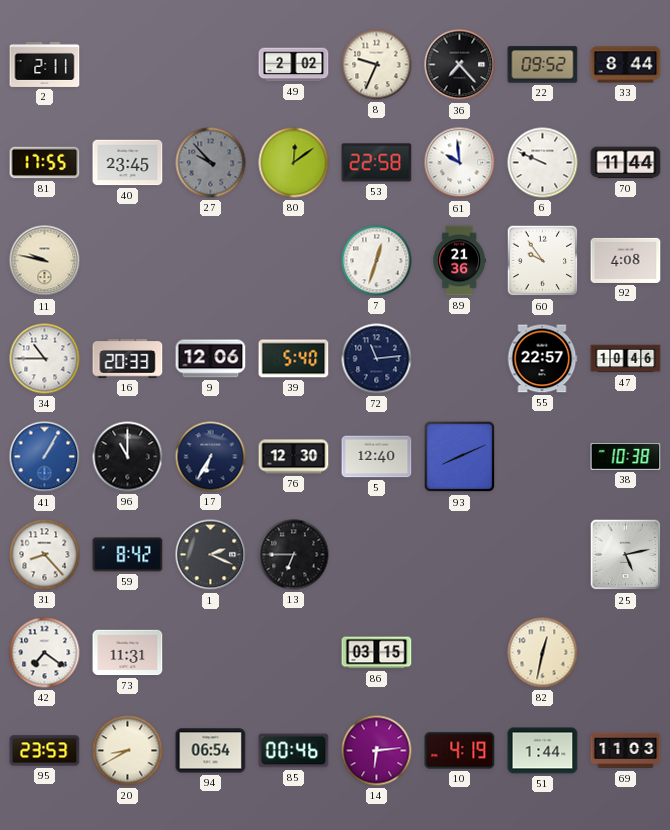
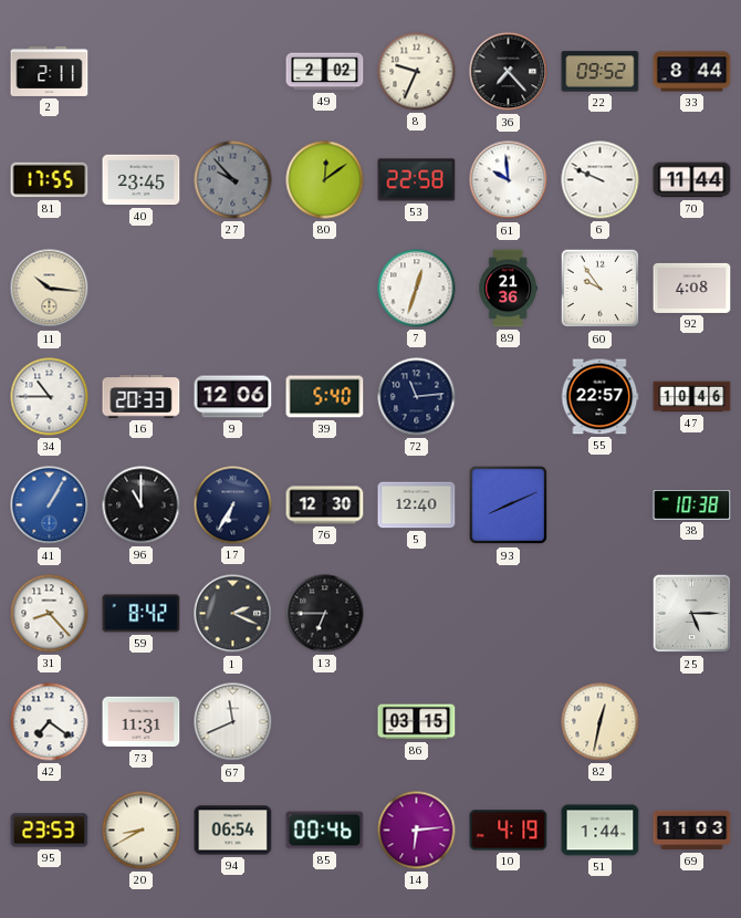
11: 9:47 -> 10:16 (50, 289)
25: 5:13 -> 5:15 (692, 614)
67: none -> 11:41 (233, 722)
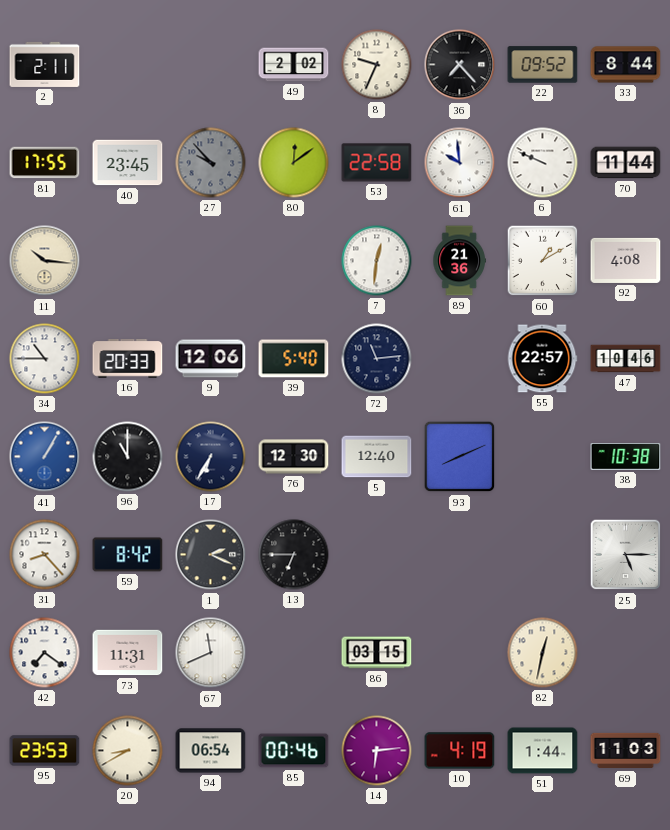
7: 12:33 -> 12:31 (377, 261)
60: 9:54 -> 1:10 (543, 261)
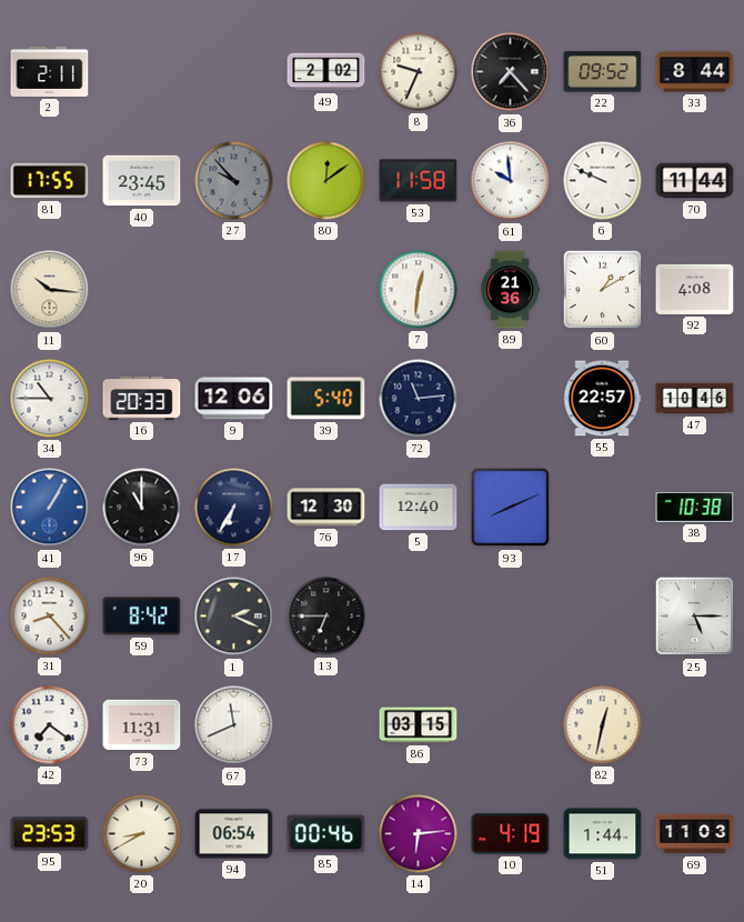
53: 22:58 -> 11:58 (419, 181)
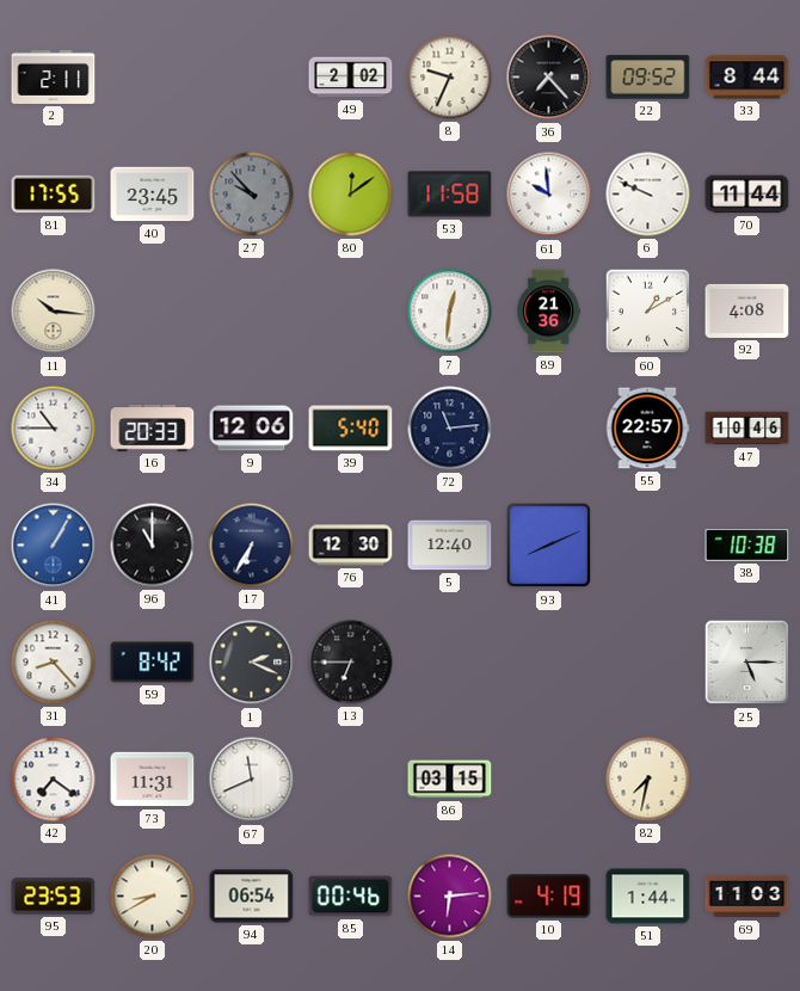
82: 12:32 -> 7:32 (648, 780)
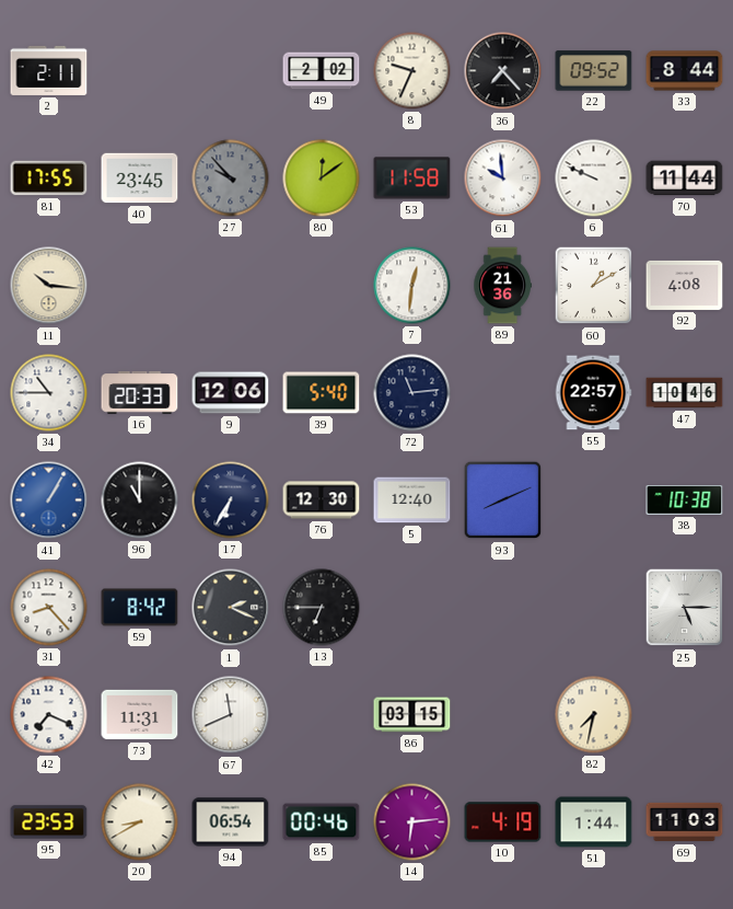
42: 7:21 -> 7:19 (49, 715)
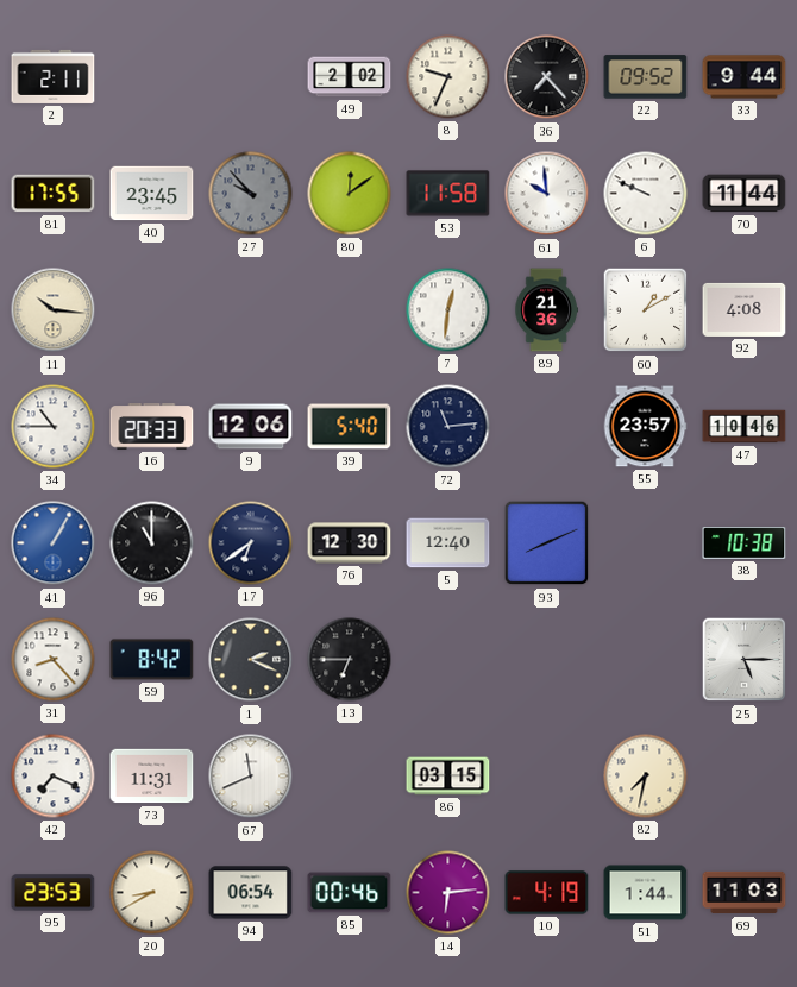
33: 8:44 -> 9:44 (745, 77)
55: 22:57 -> 23:57 (645, 427)
17: 6:35 -> 6:39 (251, 543)
